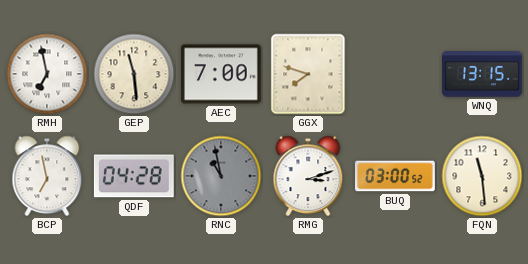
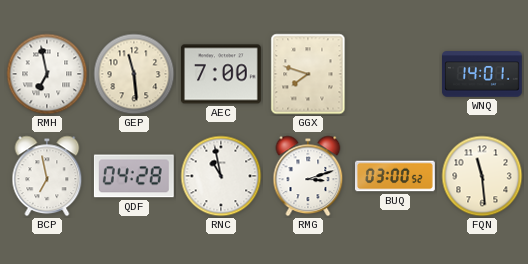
WNQ: 13:15 -> 14:01 (483, 74)
RNC dial: grey -> white (221, 176)
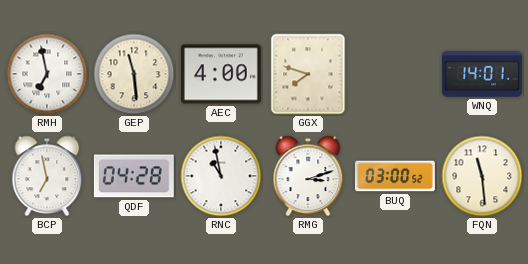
AEC: 7:00 -> 4:00 (221, 74)
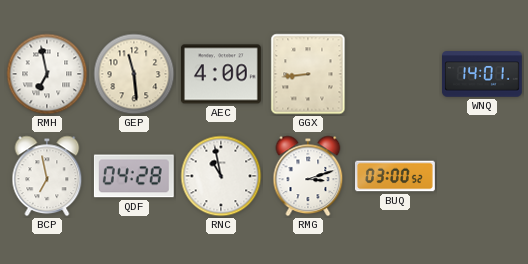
GGX: 7:48 -> 8:44 (308, 74)
FQN: 11:29 -> none (482, 176)
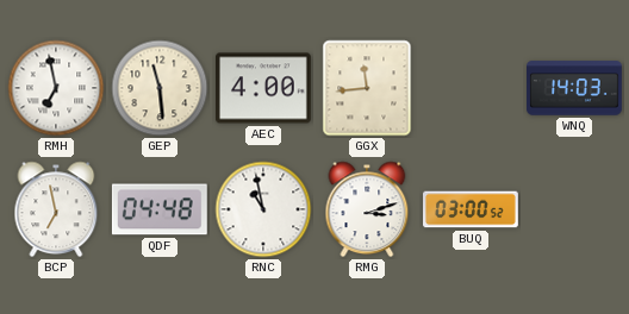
GGX: 8:44 -> 11:44 (367, 88)
WNQ: 14:01 -> 14:03 (575, 88)
QDF: 04:28 -> 04:48 (160, 209)
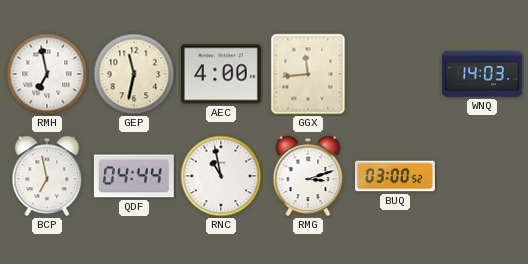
GEP: 11:29 -> 11:32 (134, 74)
QDF: 04:48 -> 04:44 (134, 176)
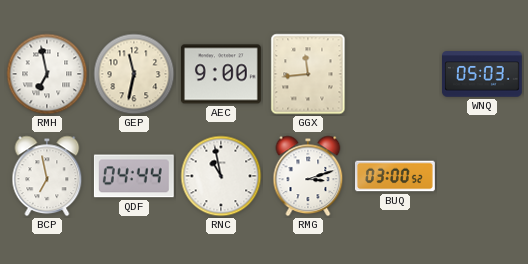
AEC: 4:00 -> 9:00 (221, 74)
WNQ: 14:03 -> 05:03 (483, 74)
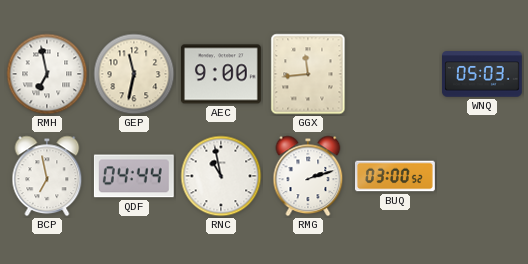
RMG: 3:12 -> 2:12 (308, 176)
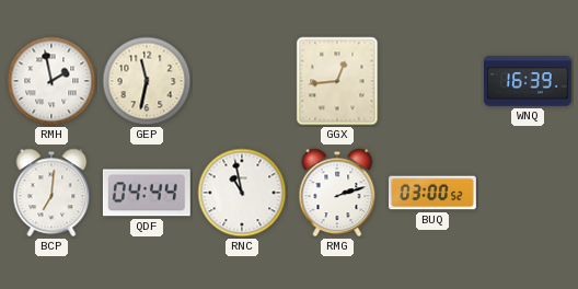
RMH: 6:58 -> 1:58 (51, 81)
AEC: 9:00 -> none (221, 74)
GGX: 11:44 -> 12:44 (337, 81)
WNQ: 05:03 -> 16:39 (529, 81)
BCP: 6:58 -> 7:01 (51, 193)
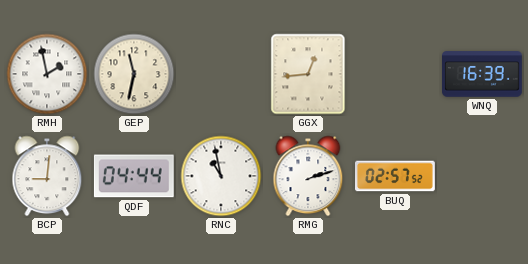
BCP: 7:01 -> 9:01 (47, 176)
BUQ: 03:00 -> 02:57 (396, 176)
